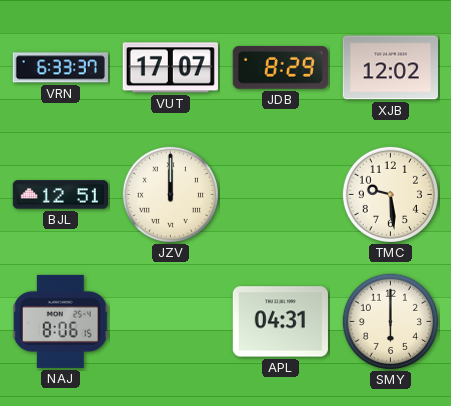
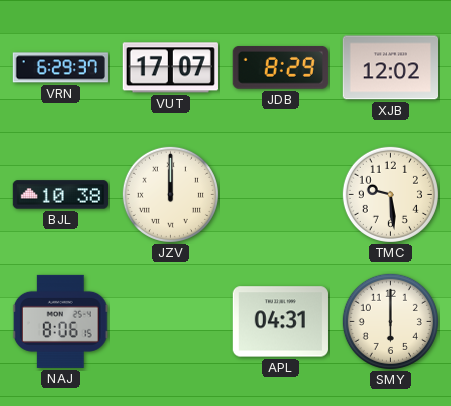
VRN: 6:33 -> 6:29 (60, 68)
BJL: 12:51 -> 10:38 (60, 195)
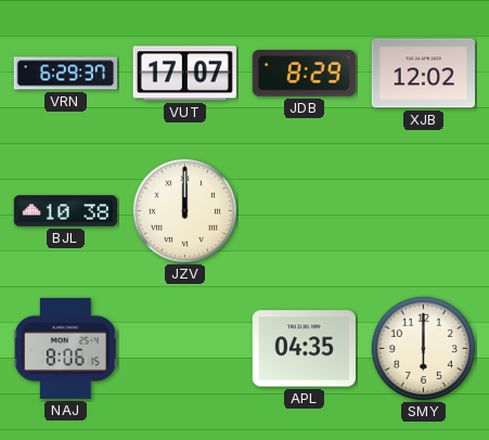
TMC: 9:29 -> none (390, 194)
APL: 04:31 -> 04:35 (304, 349)
